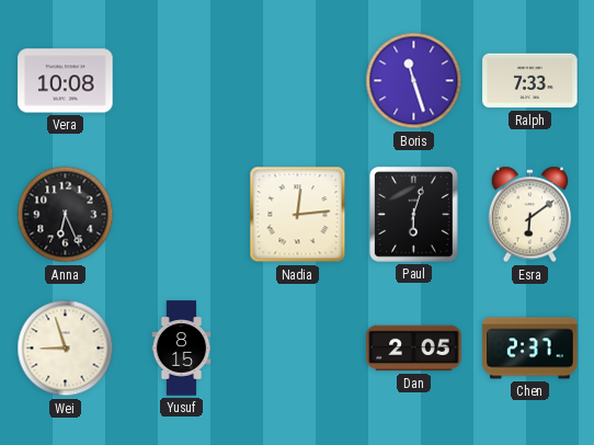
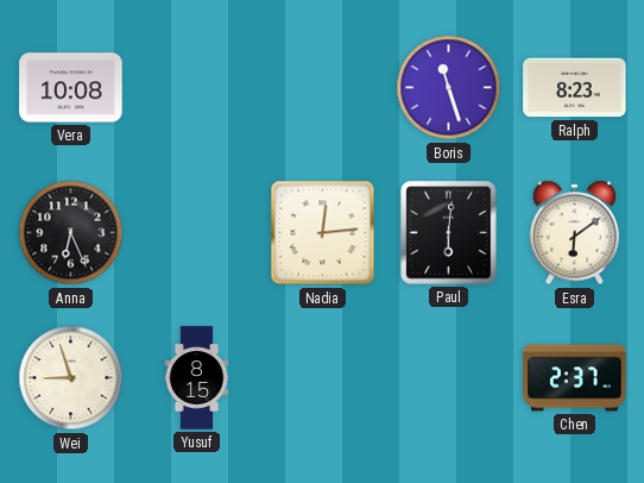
Ralph: 7:33 -> 8:23 (575, 88)
Paul: 6:03 -> 6:01 (449, 233)
Dan: 2:05 -> none (414, 349)
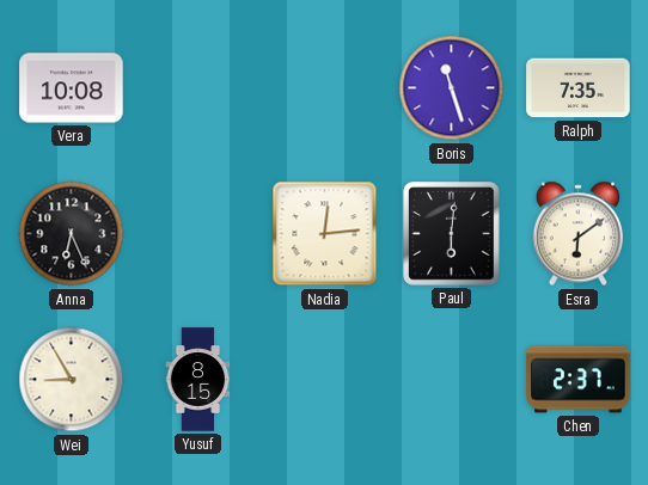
Ralph: 8:23 -> 7:35 (579, 88)
Wei: 8:57 -> 8:55 (72, 380)
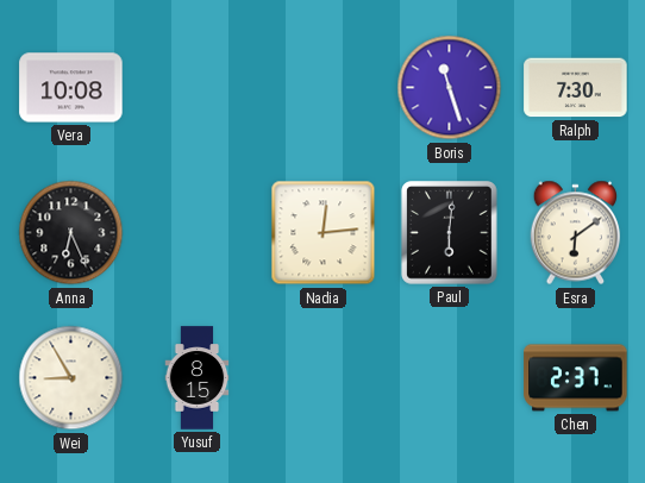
Ralph: 7:35 -> 7:30 (576, 88)
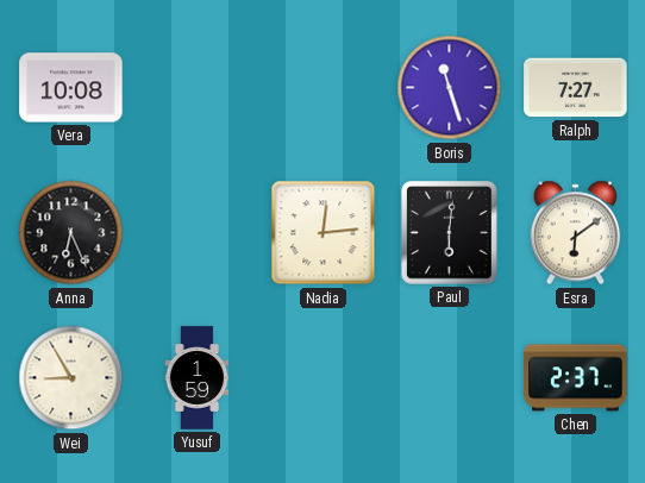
Ralph: 7:30 -> 7:27 (576, 88)
Yusuf: 8:15 -> 1:59 (198, 378)
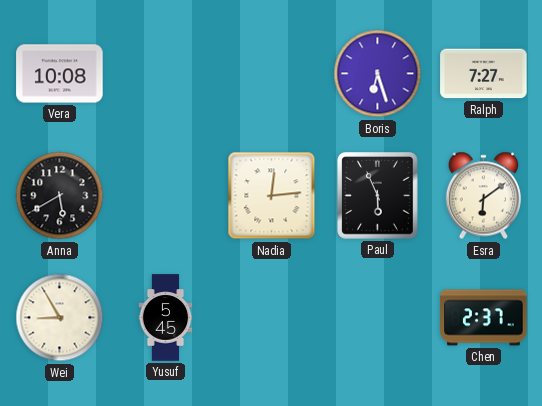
Boris: 11:27 -> 6:27 (378, 74)
Anna: 6:26 -> 5:40 (60, 196)
Paul: 6:01 -> 5:56 (378, 196)
Yusuf: 1:59 -> 5:45 (166, 318)
